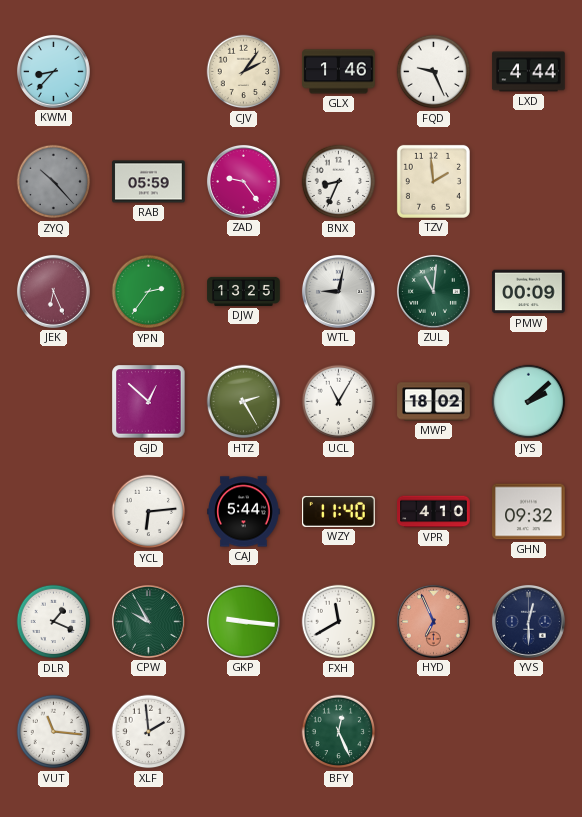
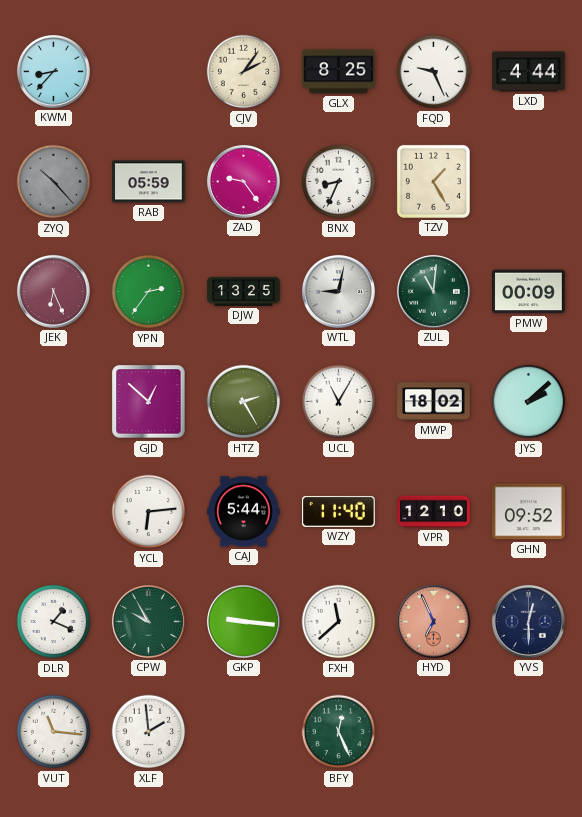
GLX: 1:46 -> 8:25 (339, 72)
TZV: 1:59 -> 1:25 (433, 181)
VPR: 4:10 -> 12:10 (434, 512)
GHN: 09:32 -> 09:52 (529, 512)
FXH: 11:40 -> 11:38 (339, 622)
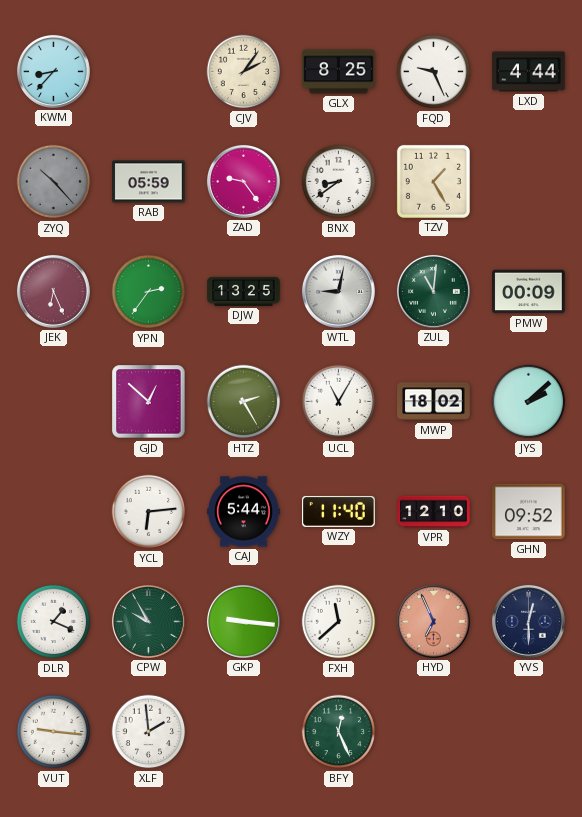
BNX: 8:34 -> 8:39 (339, 182)
VUT: 11:16 -> 9:16 (54, 732)
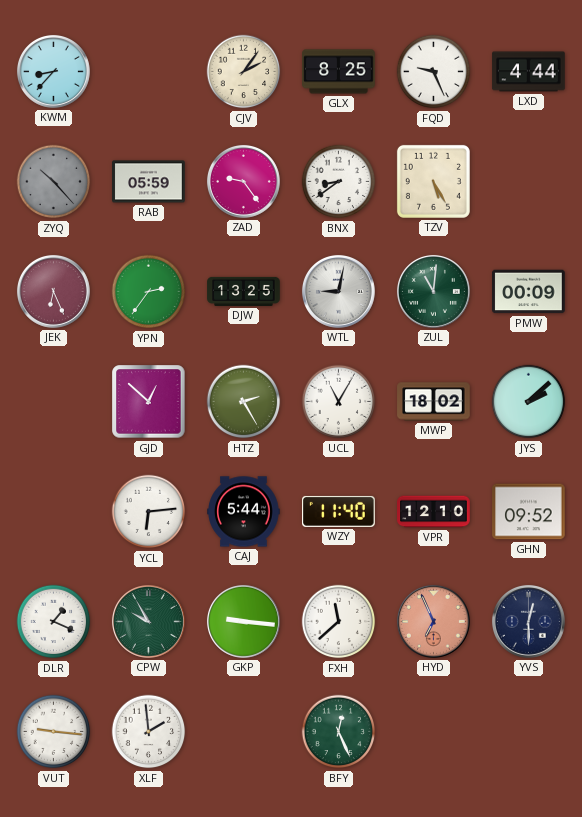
TZV: 1:25 -> 5:25 (433, 181)
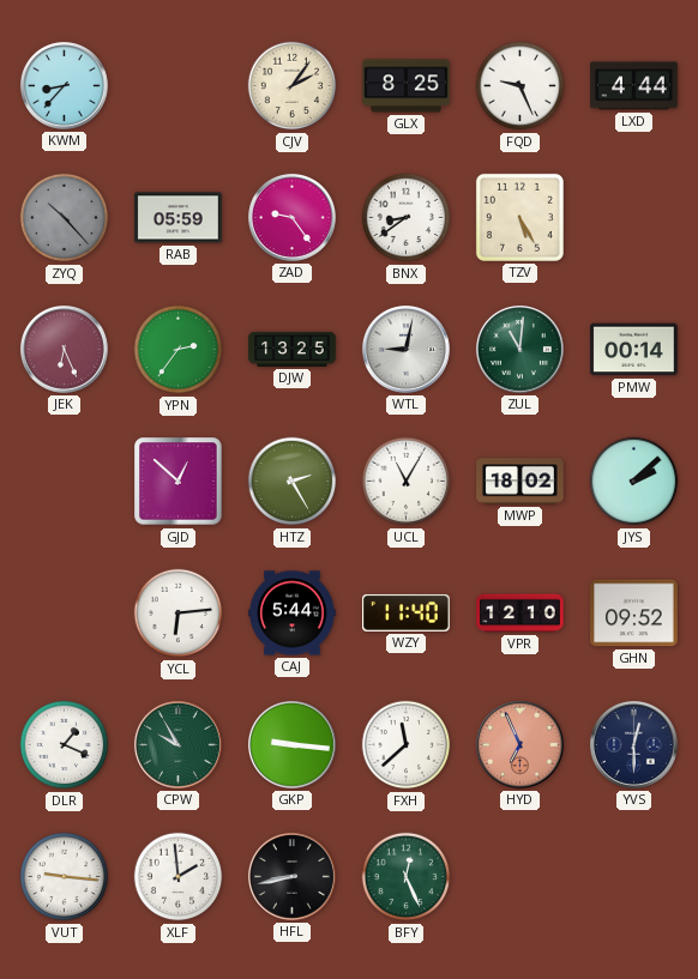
PMW: 00:09 -> 00:14 (634, 350)
HFL: none -> 8:43 (291, 876)
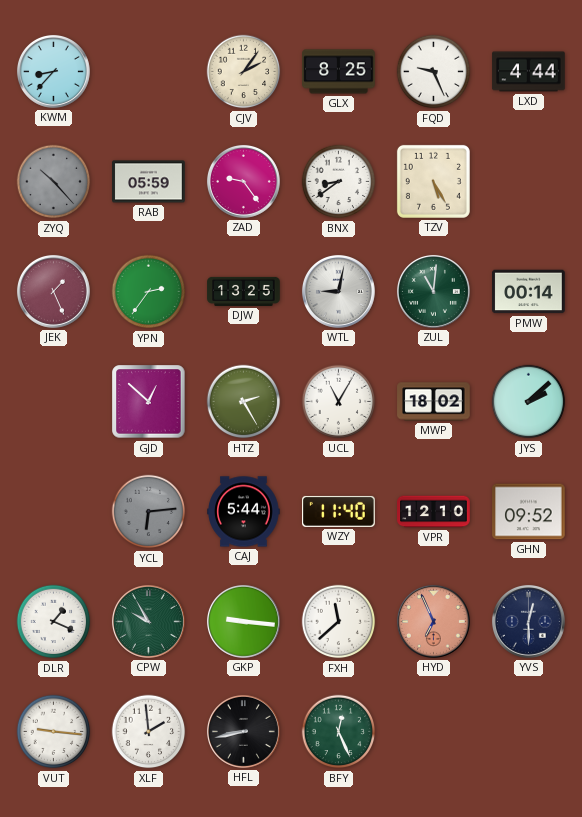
JEK: 6:26 -> 1:26 (53, 291)
YCL dial: white -> grey (149, 512)
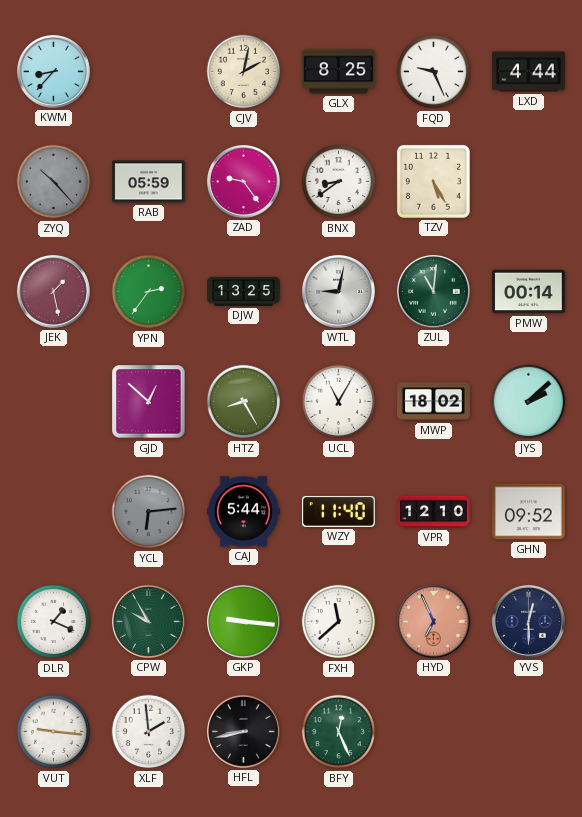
CJV: 2:06 -> 2:02 (244, 72)
JEK: 1:26 -> 1:28 (53, 291)
HTZ: 2:25 -> 8:25 (244, 402)
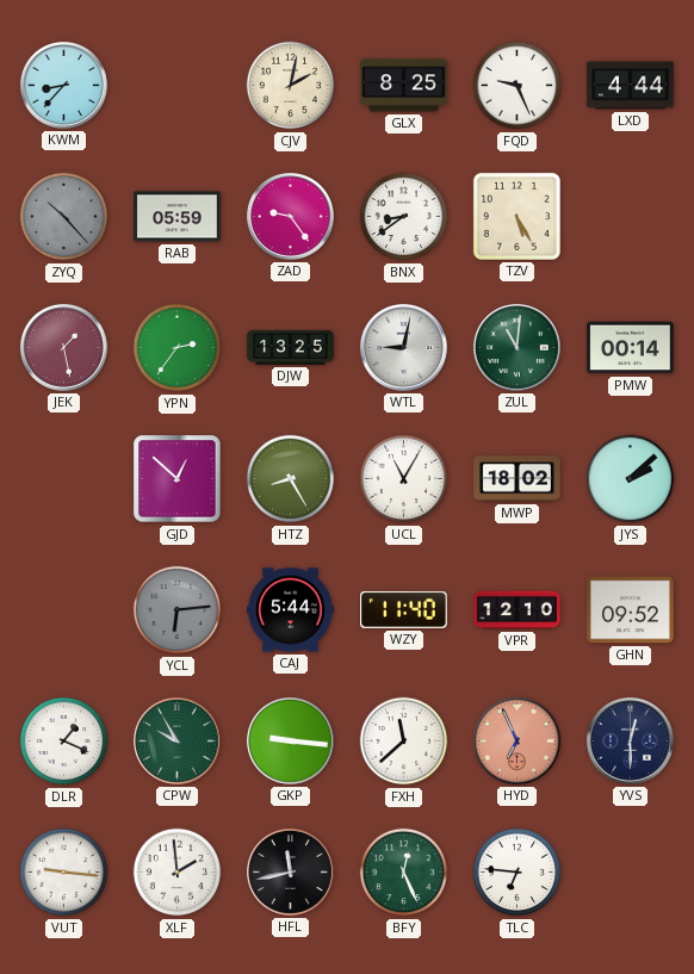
HFL: 8:43 -> 11:43 (290, 871)
TLC: none -> 6:46 (518, 873)
